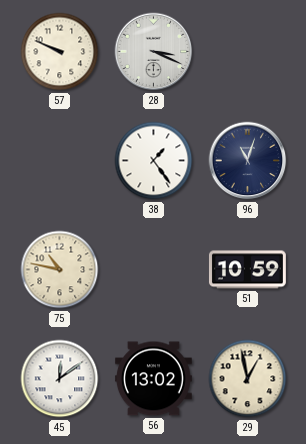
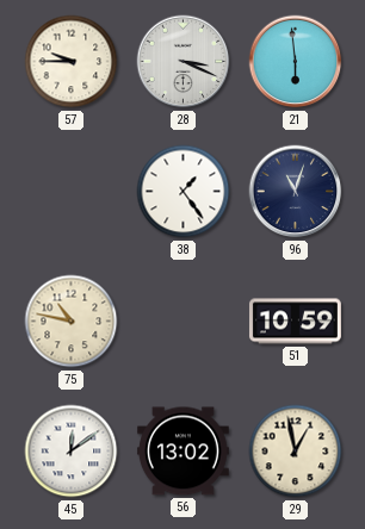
57: 9:49 -> 9:45 (72, 62)
21: none -> 5:59 (296, 62)
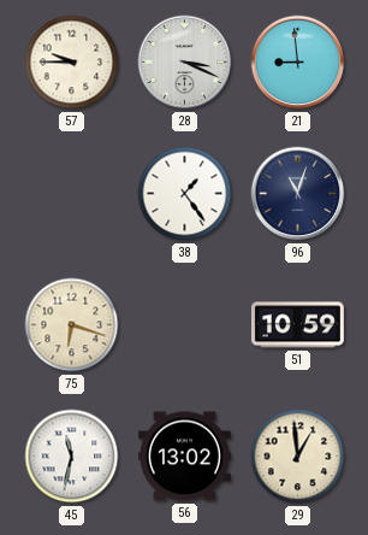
21: 5:59 -> 8:59 (298, 63)
75: 10:47 -> 6:18 (72, 325)
45: 12:09 -> 11:32 (72, 457)
29: 12:58 -> 12:59 (298, 457)
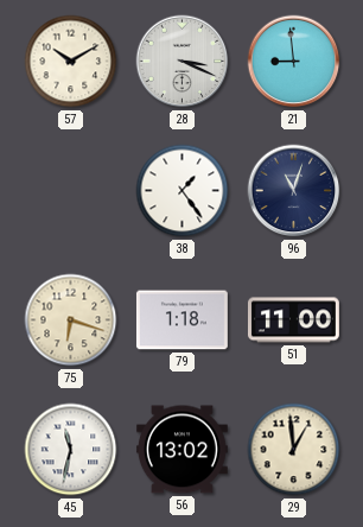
57: 9:45 -> 10:10 (71, 62)
79: none -> 1:18 (181, 320)
51: 10:59 -> 11:00 (293, 320)
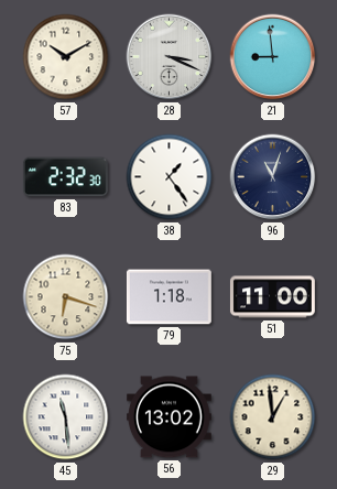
83: none -> 2:32 (65, 177)
45: 11:32 -> 11:29 (66, 417)
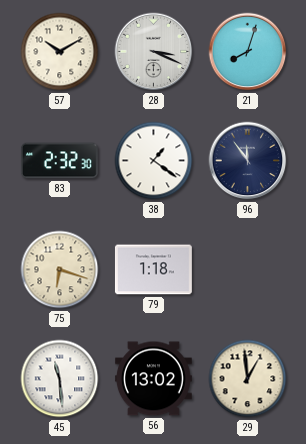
21: 8:59 -> 8:03 (248, 52)
38: 1:24 -> 1:21 (154, 161)
96: 11:03 -> 11:54 (248, 161)
51: 11:00 -> none (272, 297)
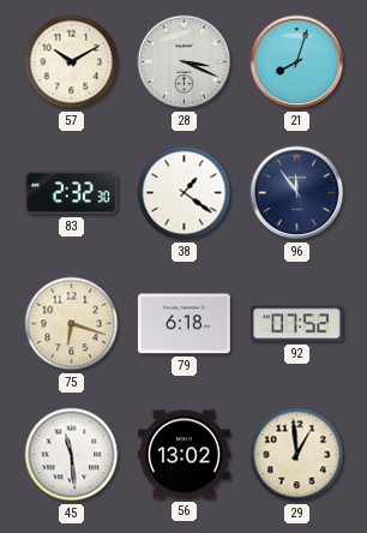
79: 1:18 -> 6:18 (183, 324)
92: none -> 07:52 (296, 324)
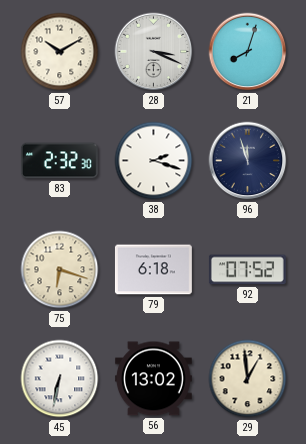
38: 1:21 -> 2:18 (154, 161)
96: 11:54 -> 11:57 (248, 161)
45: 11:29 -> 6:32 (60, 379)
